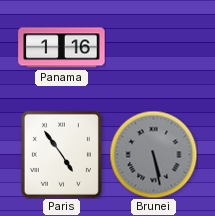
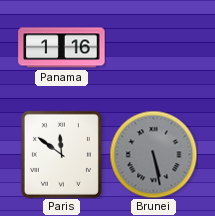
Paris: 4:54 -> 11:51 (61, 154)
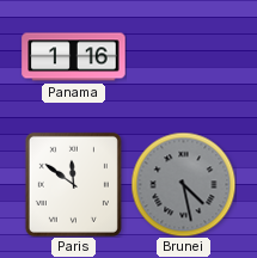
Brunei: 5:28 -> 4:28 (183, 184)
